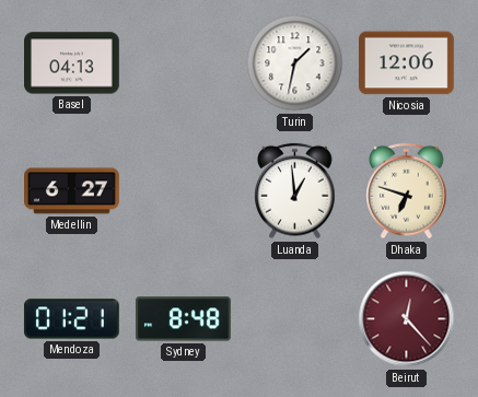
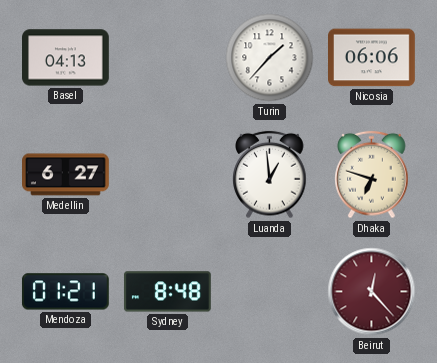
Turin: 1:32 -> 1:37 (270, 58)
Nicosia: 12:06 -> 06:06 (372, 58)
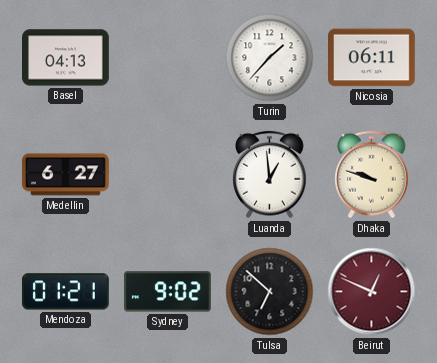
Nicosia: 06:06 -> 06:11 (372, 58)
Dhaka: 6:48 -> 9:48 (372, 175)
Sydney: 8:48 -> 9:02 (167, 292)
Tulsa: none -> 6:52 (270, 292)
Beirut: 12:23 -> 12:49 (372, 292)
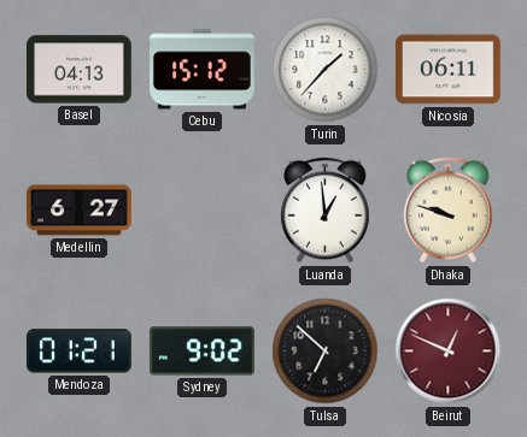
Cebu: none -> 15:12 (203, 70)
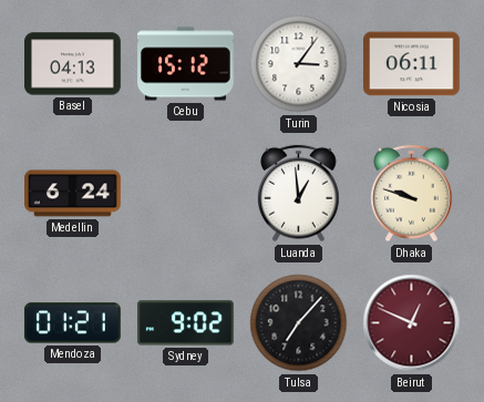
Turin: 1:37 -> 3:06 (299, 64)
Medellin: 6:27 -> 6:24 (73, 194)
Tulsa: 6:52 -> 7:07 (299, 323)
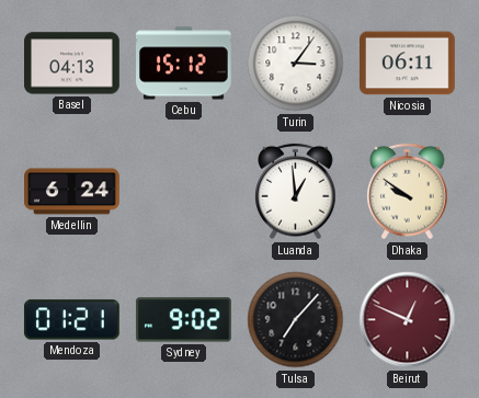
Dhaka: 9:48 -> 9:51 (408, 192)
